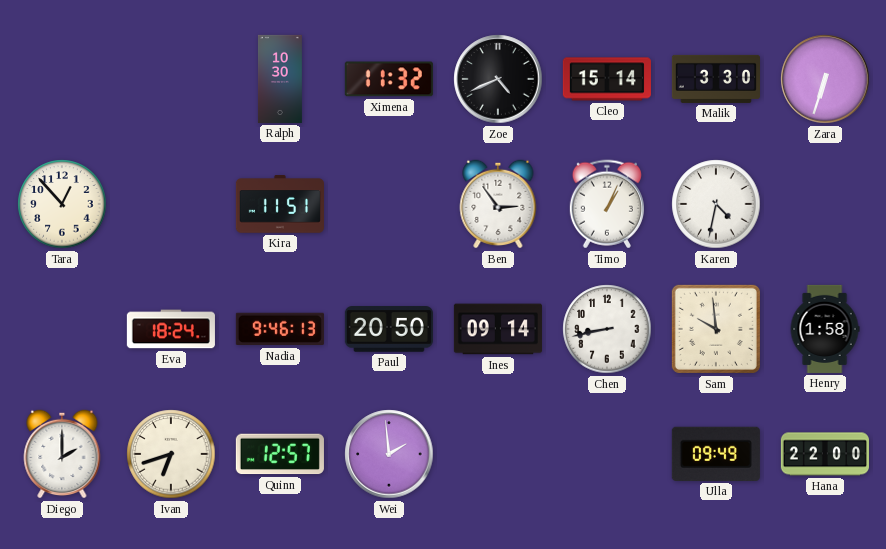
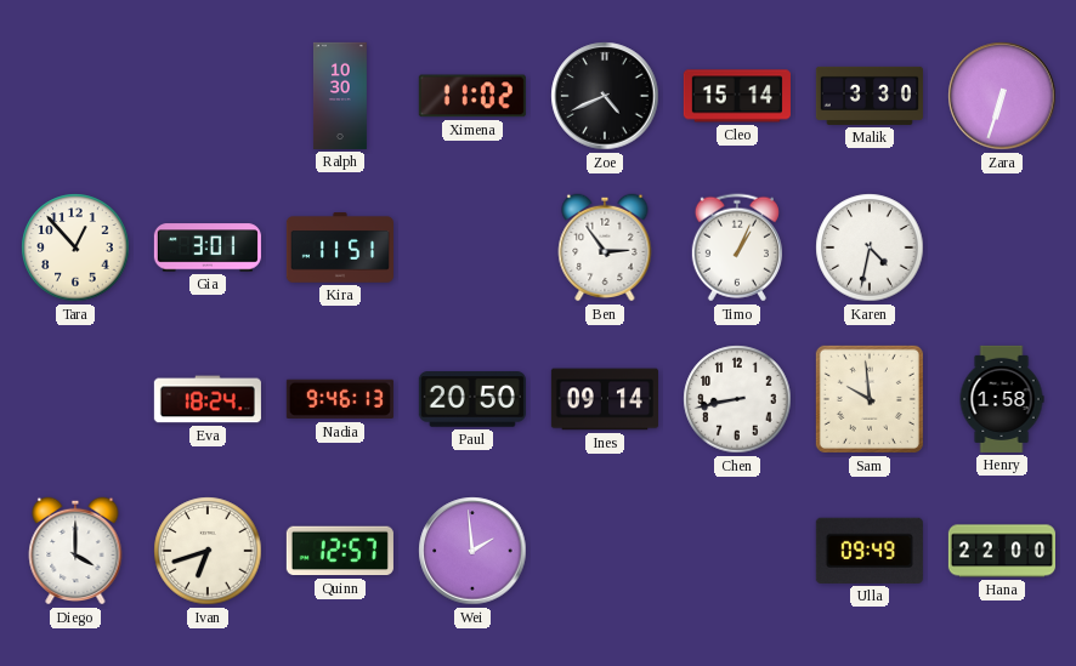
Ximena: 11:32 -> 11:02 (472, 96)
Gia: none -> 3:01 (208, 247)
Diego: 2:00 -> 4:00 (75, 551)
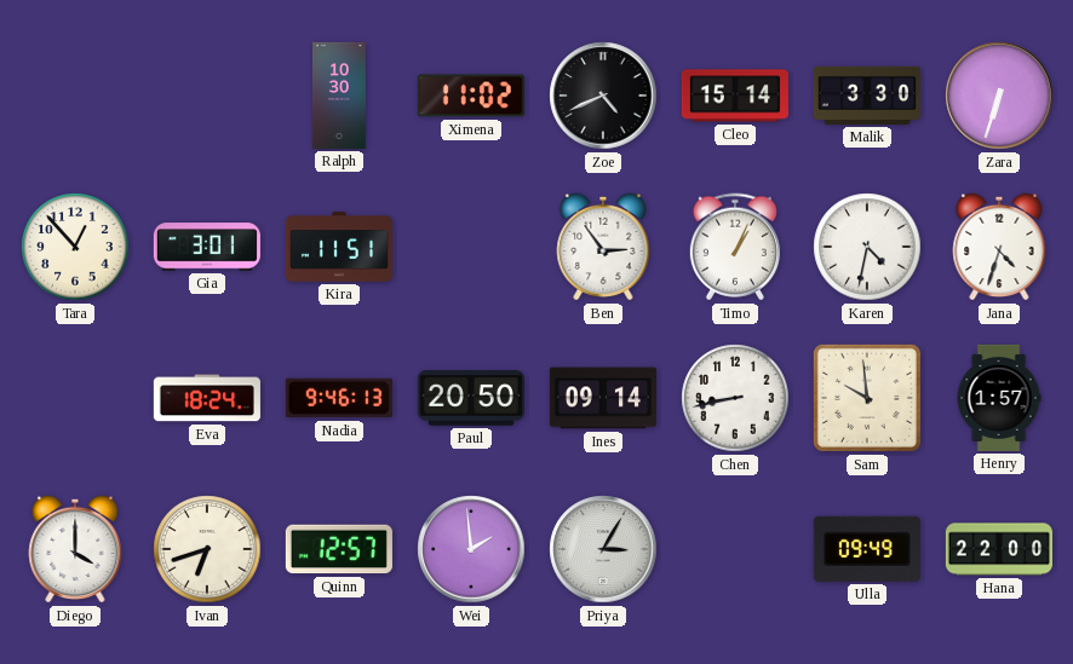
Jana: none -> 4:33 (999, 247)
Henry: 1:58 -> 1:57 (999, 398)
Priya: none -> 3:05 (603, 549)
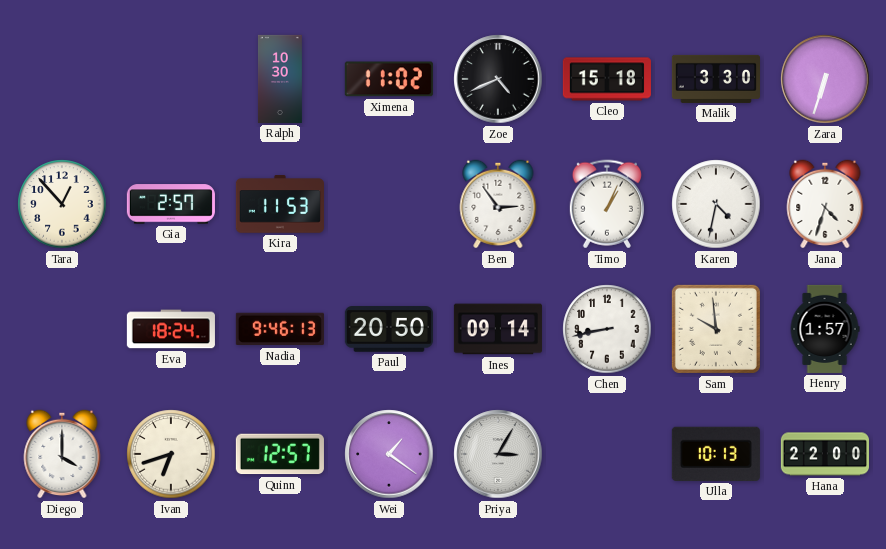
Cleo: 15:14 -> 15:18 (607, 79)
Gia: 3:01 -> 2:57 (171, 204)
Kira: 11:51 -> 11:53 (280, 204)
Wei: 1:59 -> 1:21 (389, 454)
Ulla: 09:49 -> 10:13 (716, 454)
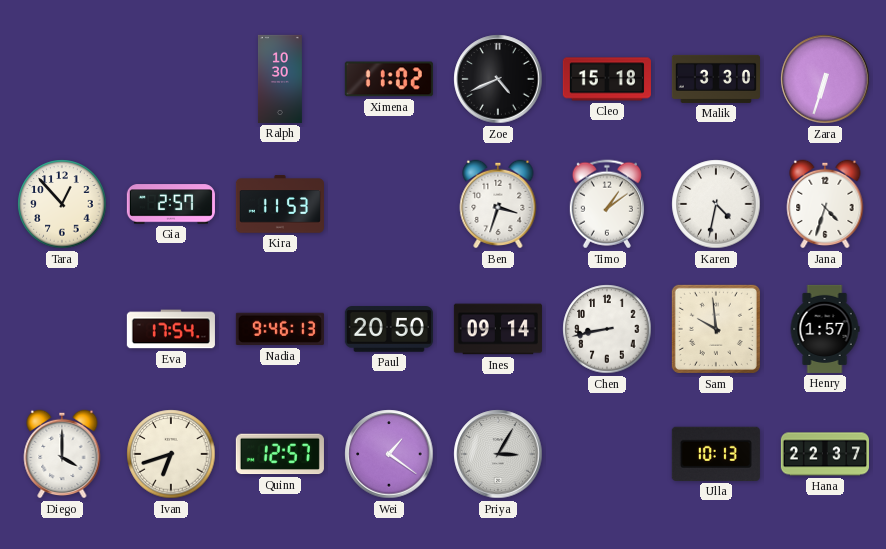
Ben: 2:54 -> 3:33 (498, 204)
Timo: 1:04 -> 1:09 (607, 204)
Eva: 18:24 -> 17:54 (171, 329)
Hana: 22:00 -> 22:37 (825, 454)
